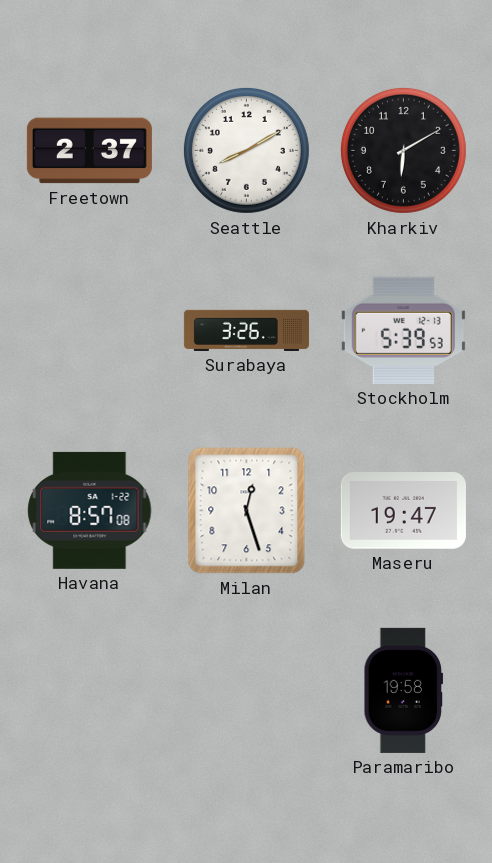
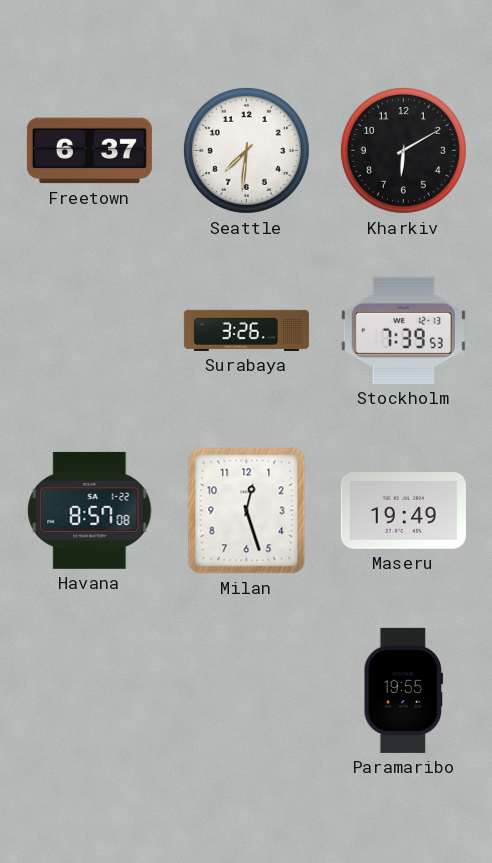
Freetown: 2:37 -> 6:37 (89, 151)
Seattle: 8:10 -> 7:31 (246, 150)
Stockholm: 5:39 -> 7:39 (403, 330)
Maseru: 19:47 -> 19:49 (403, 511)
Paramaribo: 19:58 -> 19:55 (404, 690)
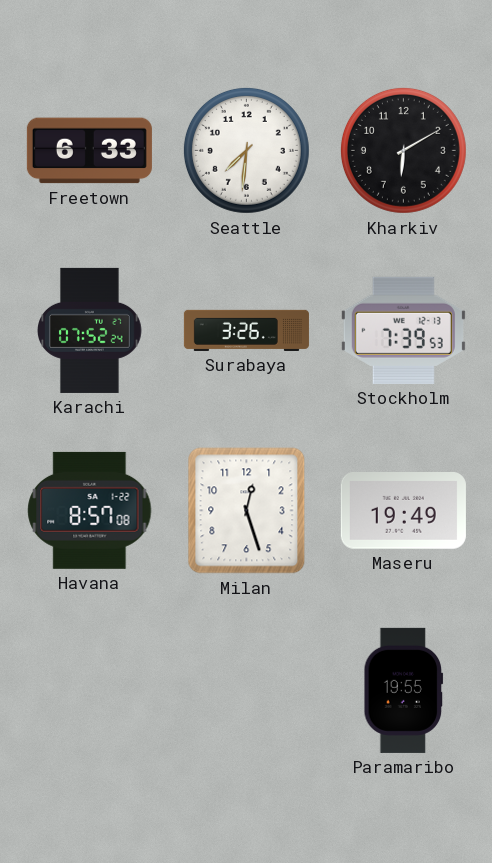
Freetown: 6:37 -> 6:33 (89, 151)
Karachi: none -> 07:52 (90, 330)
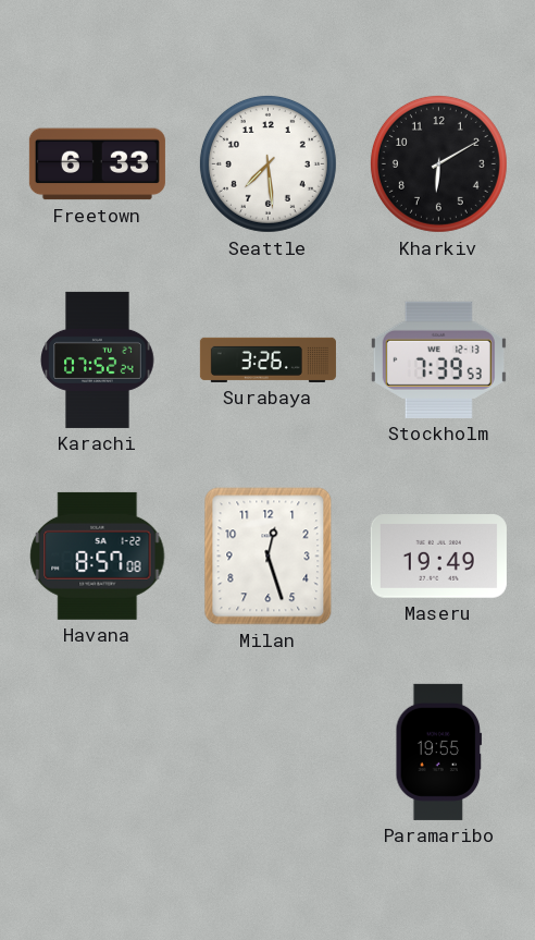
Seattle: 7:31 -> 7:29 (267, 163)
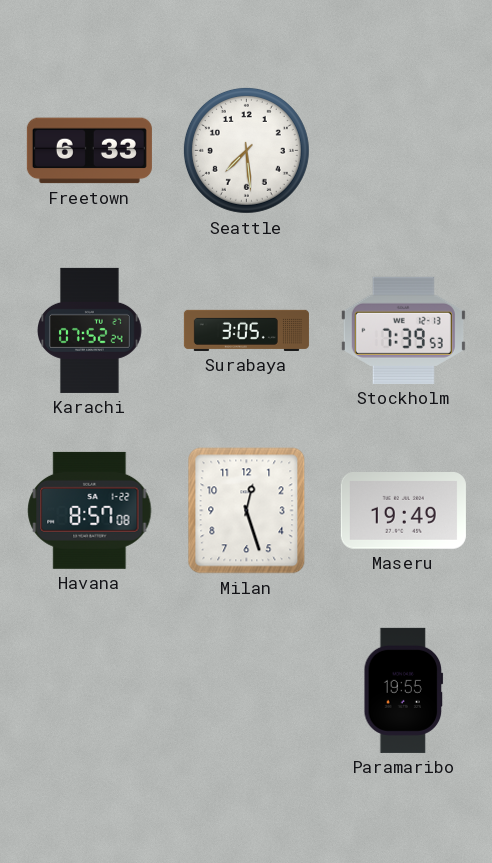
Kharkiv: 6:10 -> none (438, 163)
Surabaya: 3:26 -> 3:05 (246, 330)
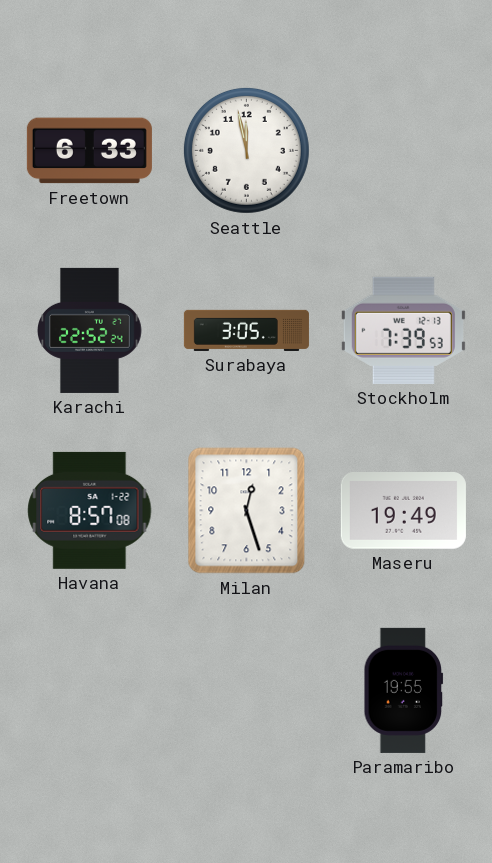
Seattle: 7:29 -> 11:58 (246, 150)
Karachi: 07:52 -> 22:52 (90, 330)
